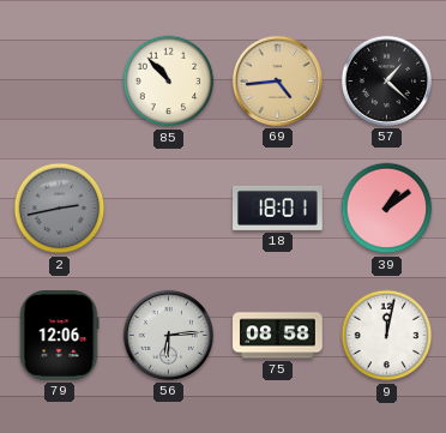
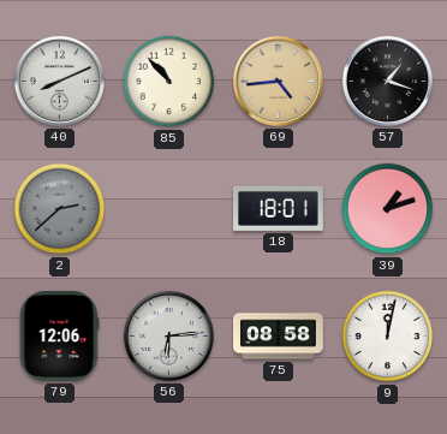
40: none -> 8:11 (59, 81)
57: 1:22 -> 1:18 (387, 81)
2: 2:43 -> 2:38 (60, 209)
39: 1:09 -> 1:12 (388, 209)
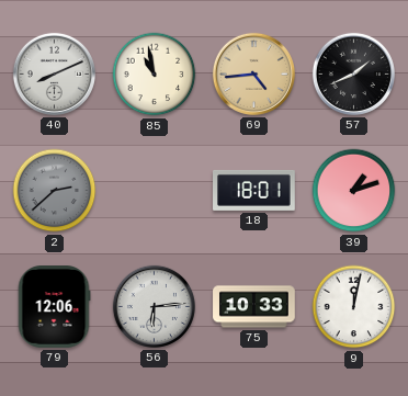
85: 10:53 -> 10:58 (155, 75)
57: 1:18 -> 1:41 (353, 73)
75: 08:58 -> 10:33 (254, 307)
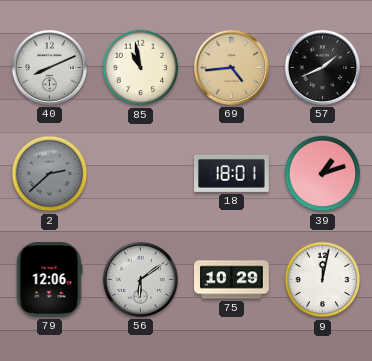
56: 6:14 -> 6:09 (140, 279)
75: 10:33 -> 10:29 (232, 280)
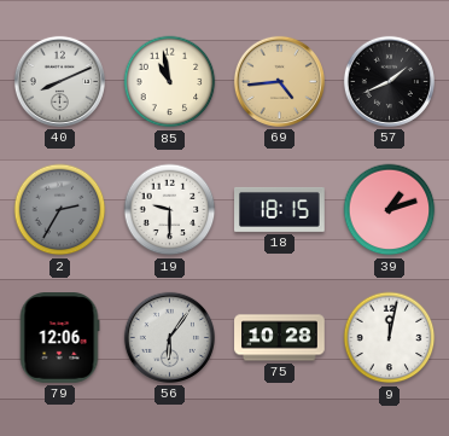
2: 2:38 -> 2:35 (60, 210)
19: none -> 9:30 (170, 210)
18: 18:01 -> 18:15 (280, 209)
56: 6:09 -> 6:06 (169, 337)
75: 10:29 -> 10:28 (280, 338)
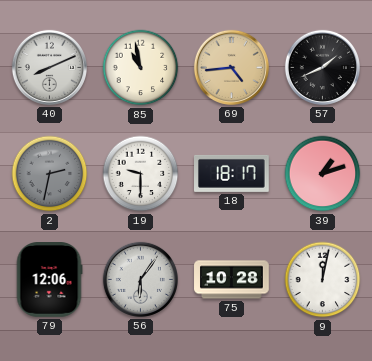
2: 2:35 -> 2:32 (50, 174)
18: 18:15 -> 18:17 (232, 173)
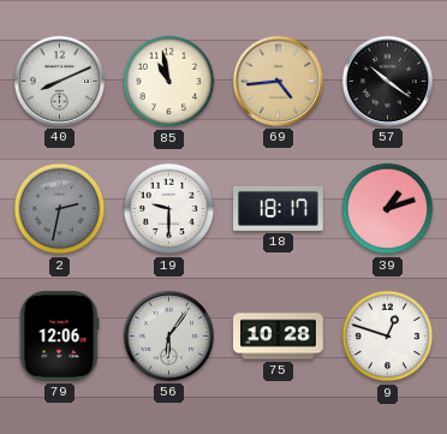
57: 1:41 -> 10:21 (387, 81)
9: 12:02 -> 12:48 (388, 337)
